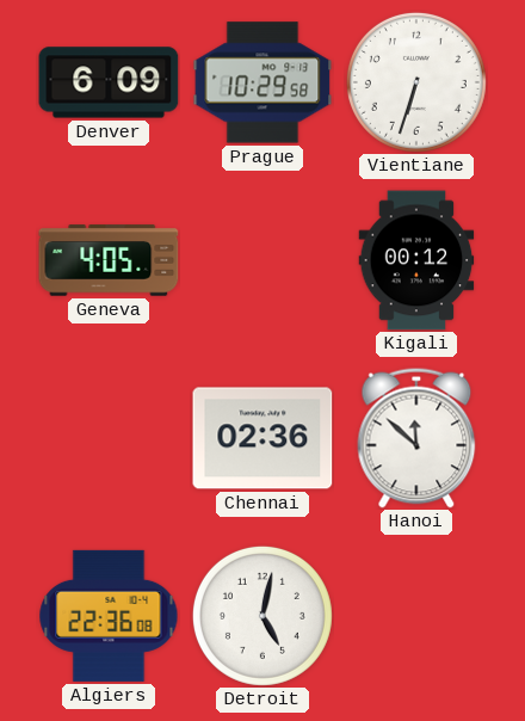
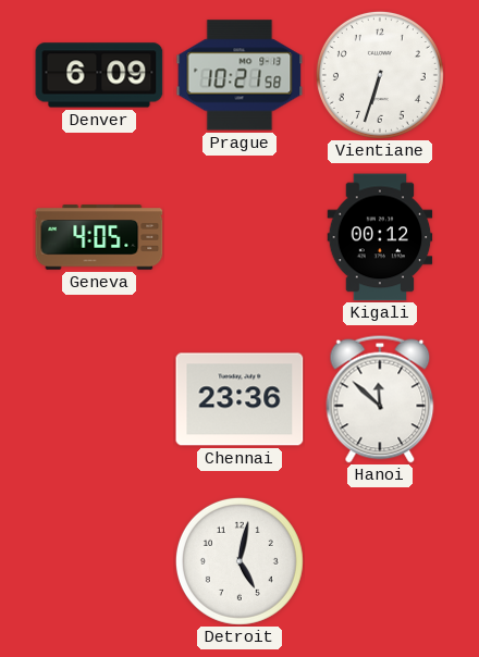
Prague: 10:29 -> 10:21 (239, 75)
Chennai: 02:36 -> 23:36 (239, 399)
Algiers: 22:36 -> none (109, 616)
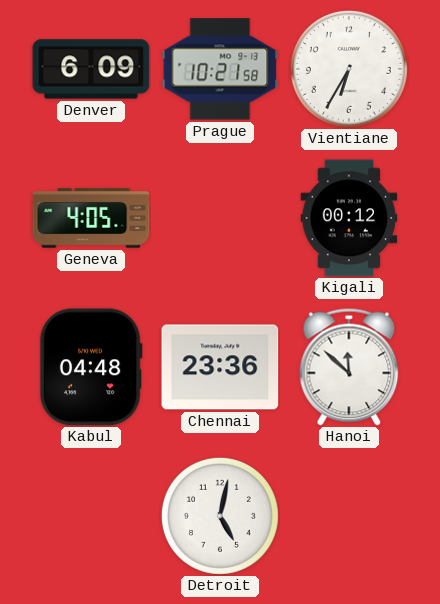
Vientiane: 6:33 -> 6:35 (349, 69)
Kabul: none -> 04:48 (91, 367)
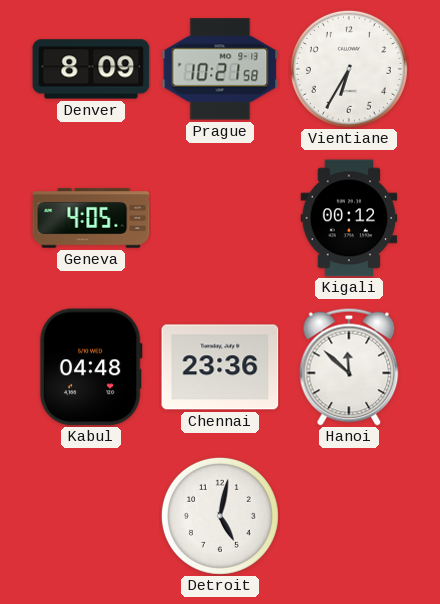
Denver: 6:09 -> 8:09 (91, 69)
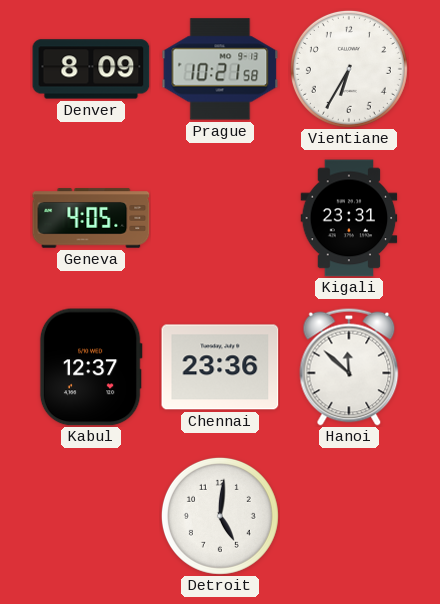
Kigali: 00:12 -> 23:31 (349, 218)
Kabul: 04:48 -> 12:37 (91, 367)
Detroit: 5:02 -> 5:01 (220, 516)
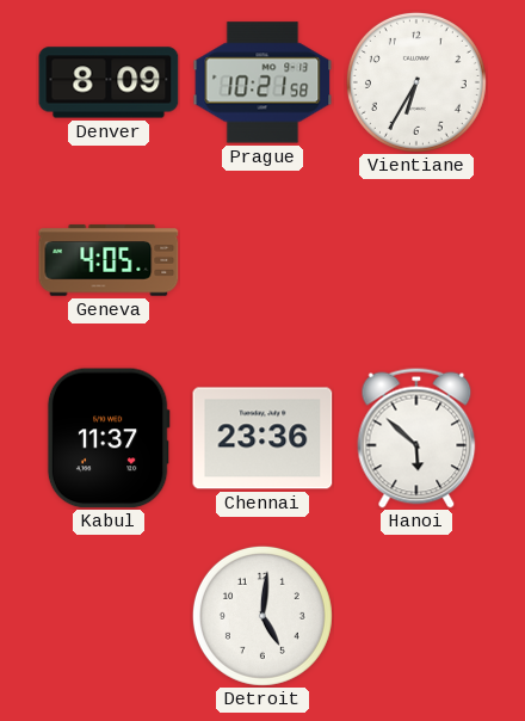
Kigali: 23:31 -> none (349, 218)
Kabul: 12:37 -> 11:37 (109, 438)
Hanoi: 11:52 -> 5:52 (416, 438)
